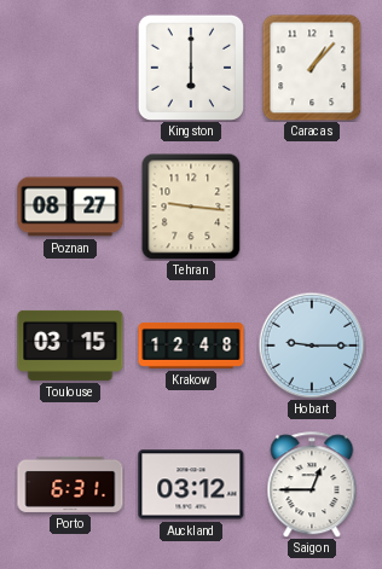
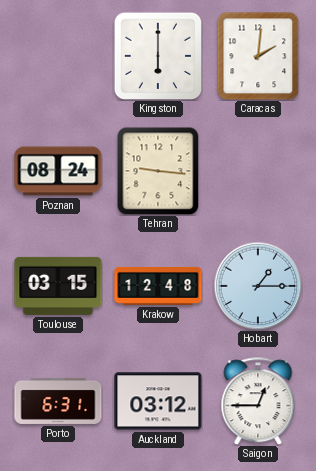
Caracas: 1:07 -> 2:01 (258, 56)
Poznan: 08:27 -> 08:24 (58, 171)
Hobart: 9:15 -> 1:15 (258, 286)
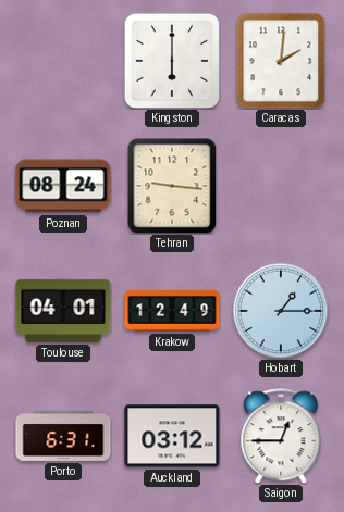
Toulouse: 03:15 -> 04:01 (63, 311)
Krakow: 12:48 -> 12:49 (172, 311)
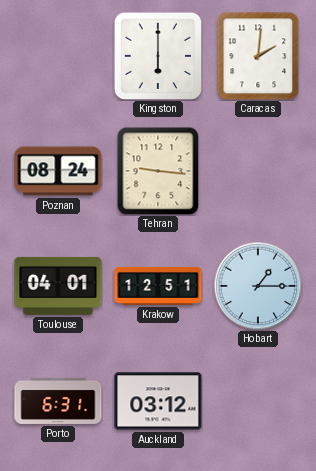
Krakow: 12:49 -> 12:51 (158, 286)
Saigon: 12:45 -> none (281, 436)
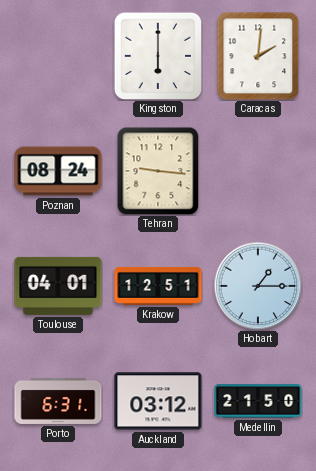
Medellin: none -> 21:50 (258, 401)
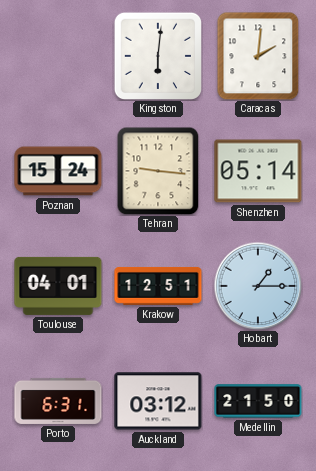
Kingston: 6:00 -> 6:01 (157, 55)
Poznan: 08:24 -> 15:24 (58, 171)
Shenzhen: none -> 05:14 (258, 171)
